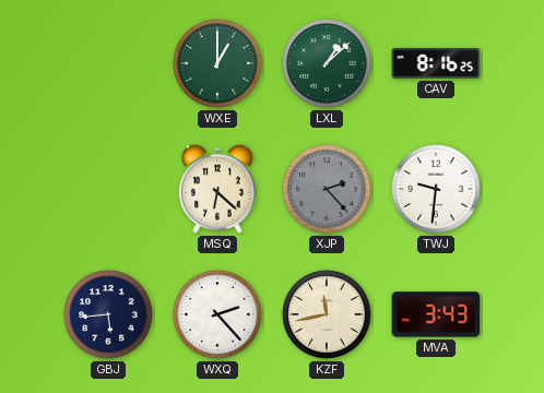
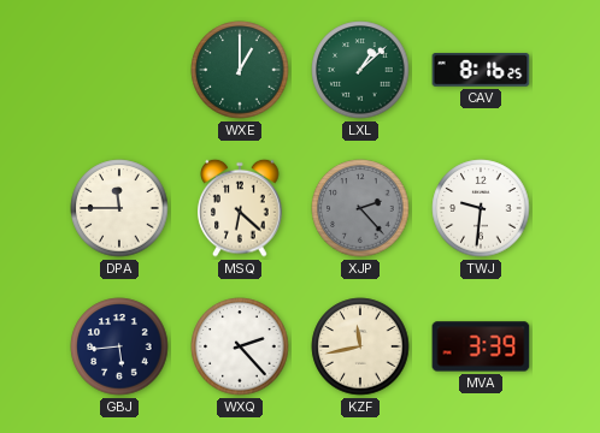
DPA: none -> 11:45 (119, 208)
MVA: 3:43 -> 3:39 (481, 346)
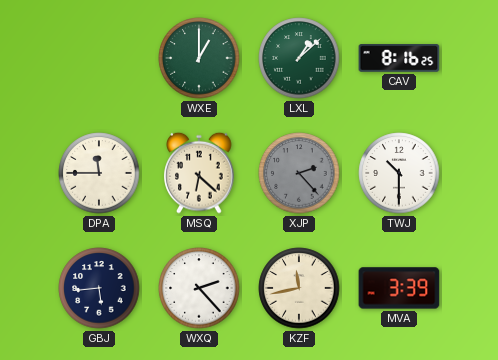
TWJ: 9:31 -> 10:30 (399, 173)
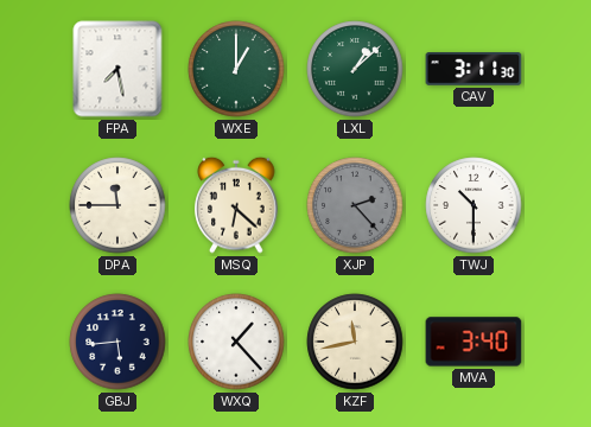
FPA: none -> 7:28 (117, 69)
CAV: 8:16 -> 3:11 (474, 69)
WXQ: 2:23 -> 1:23 (236, 342)
MVA: 3:39 -> 3:40 (474, 342)
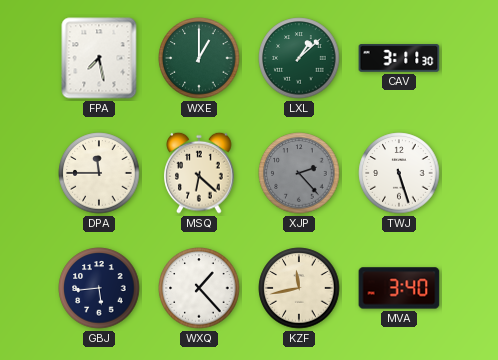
TWJ: 10:30 -> 5:27 (399, 173)
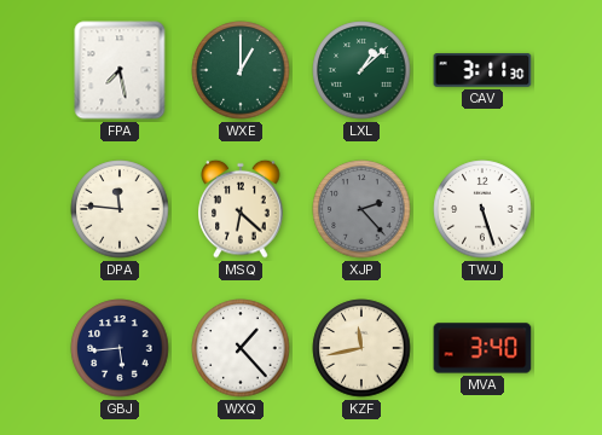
DPA: 11:45 -> 11:46 (120, 209)
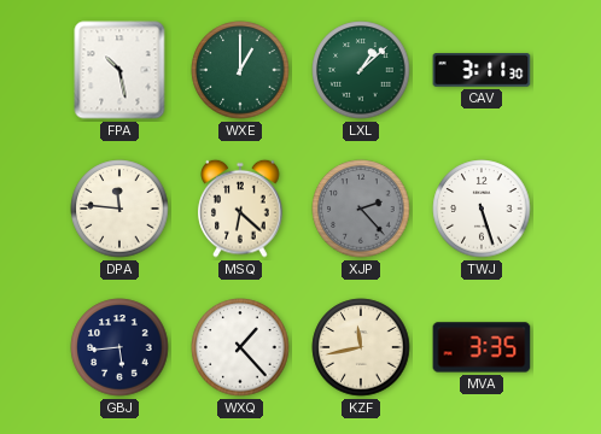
FPA: 7:28 -> 10:28 (119, 70)
MVA: 3:40 -> 3:35 (482, 347)
